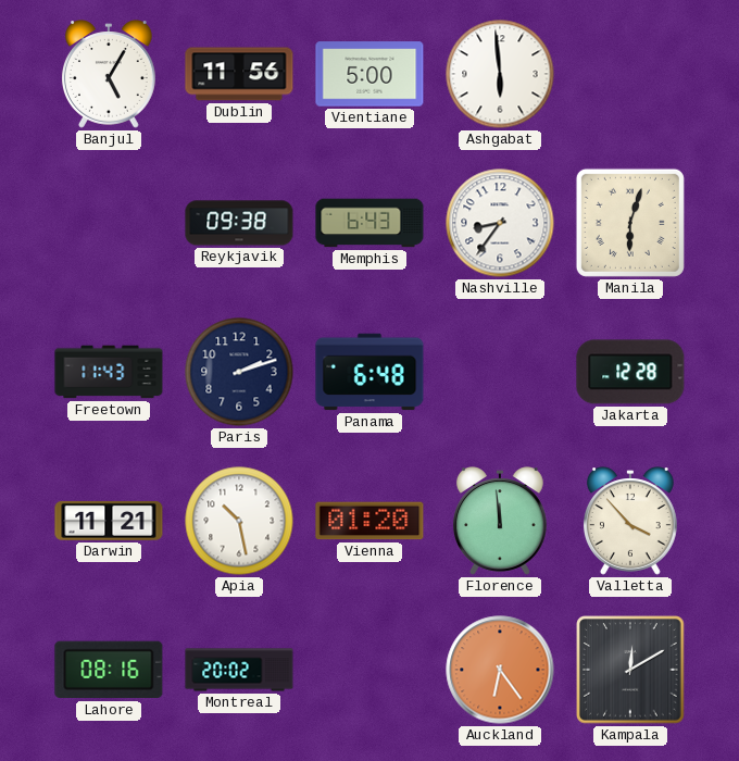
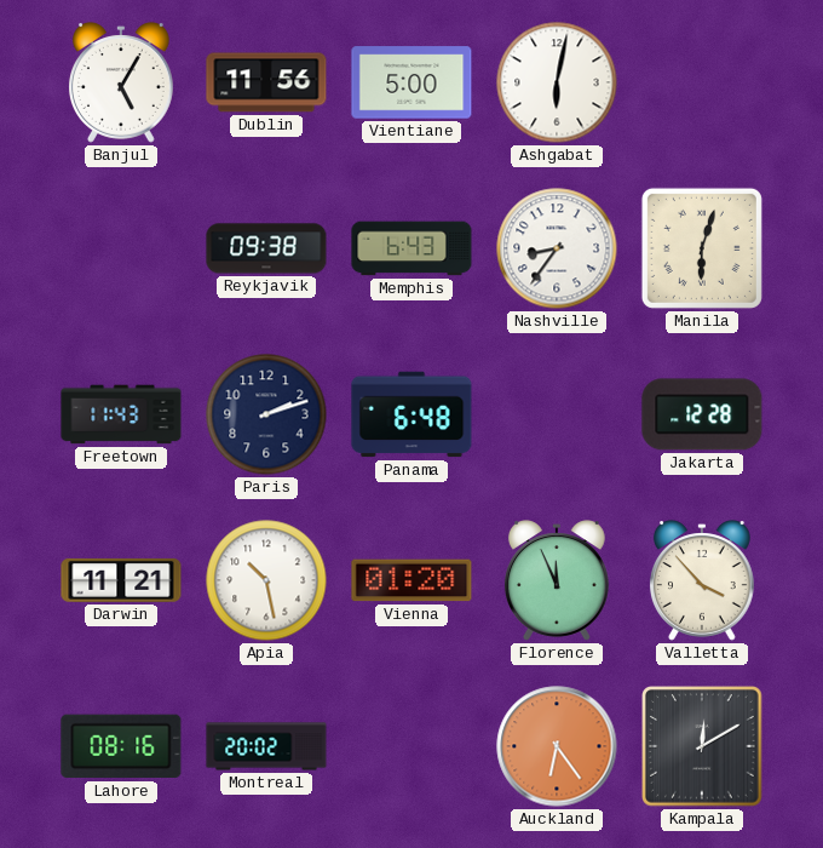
Ashgabat: 5:59 -> 6:02 (557, 82)
Florence: 11:59 -> 11:56 (557, 580)
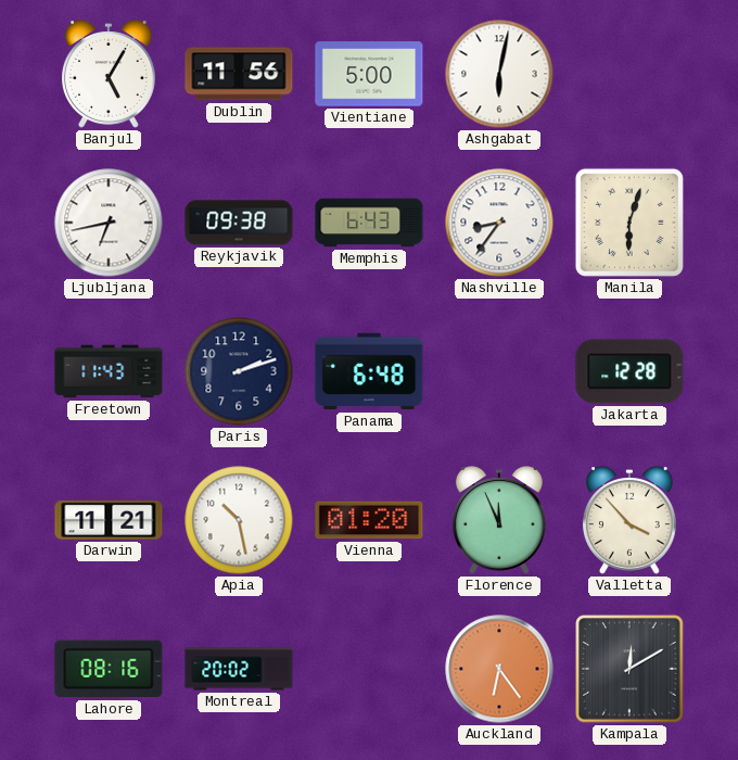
Ljubljana: none -> 6:43 (109, 223)
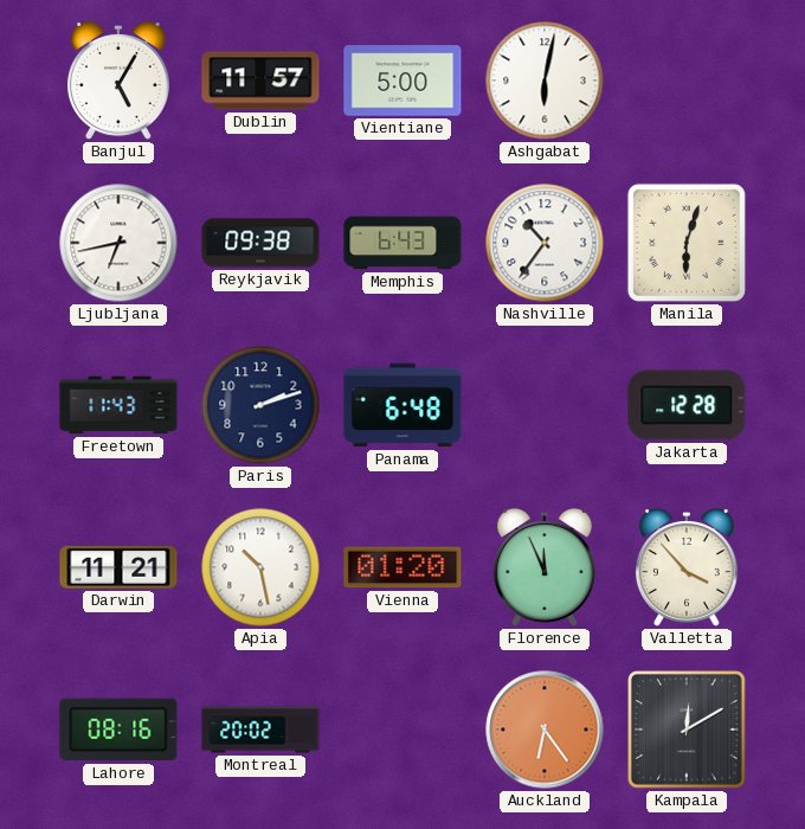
Dublin: 11:56 -> 11:57 (260, 81)
Nashville: 8:36 -> 10:36 (545, 243)
